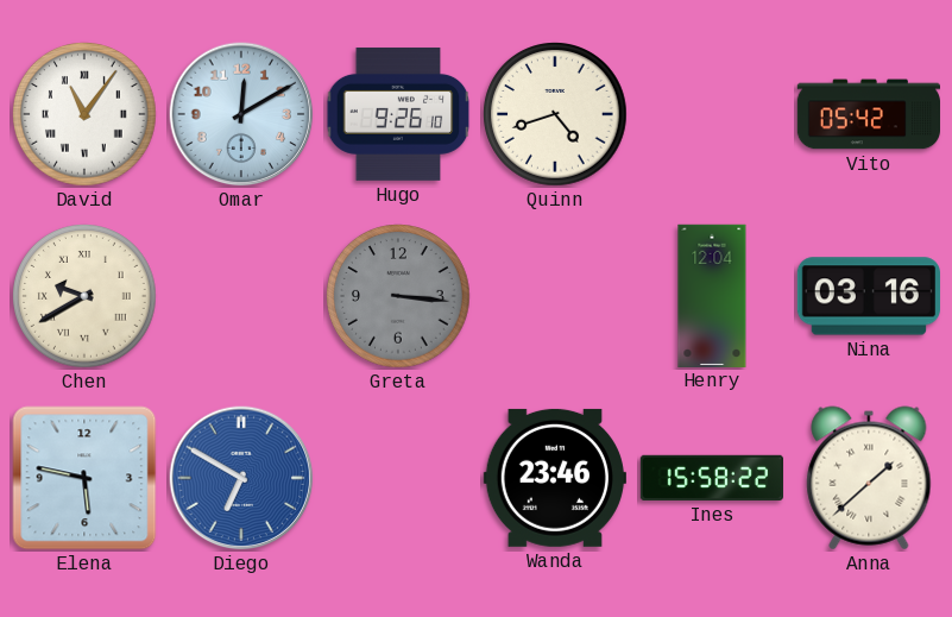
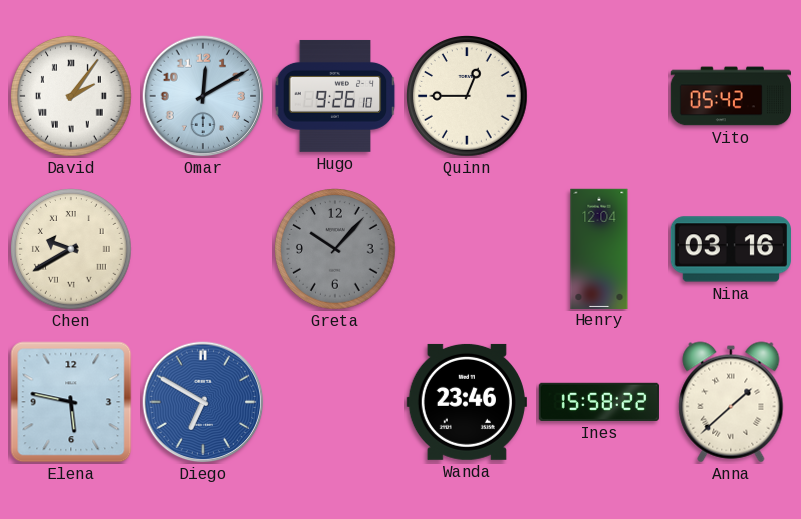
David: 11:06 -> 2:06 (71, 96)
Quinn: 4:42 -> 12:45 (467, 96)
Greta: 3:16 -> 10:07 (335, 249)
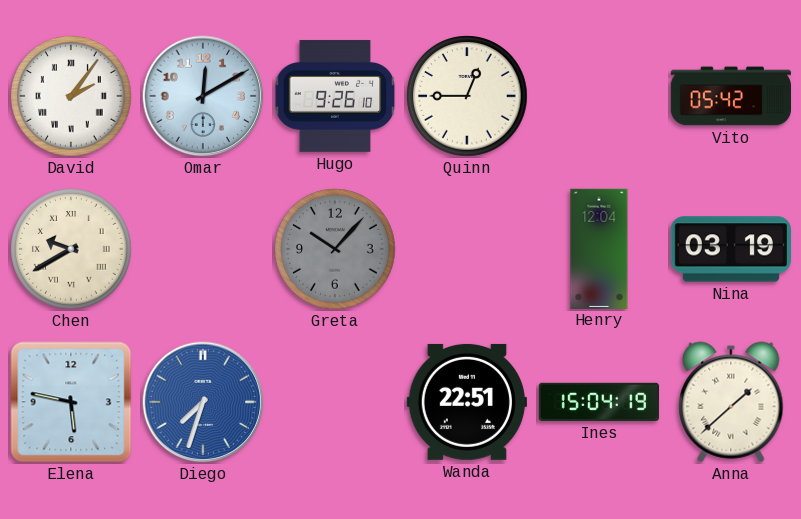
Nina: 03:16 -> 03:19 (730, 249)
Diego: 6:50 -> 7:33 (203, 402)
Wanda: 23:46 -> 22:51 (467, 402)
Ines: 15:58 -> 15:04 (598, 402)
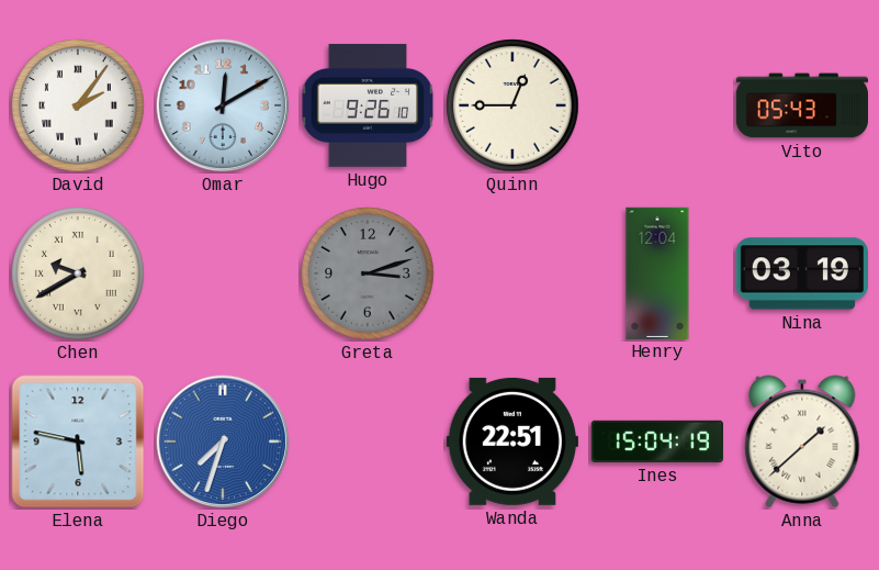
Vito: 05:42 -> 05:43 (801, 105)
Greta: 10:07 -> 3:12 (368, 273)
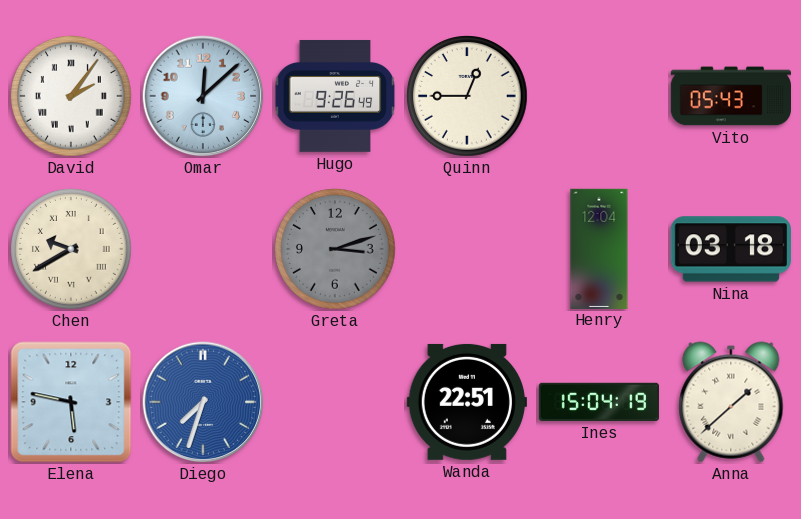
Omar: 12:10 -> 12:08 (203, 96)
Hugo: 9:26:10 -> 9:26:49 (335, 96)
Nina: 03:19 -> 03:18 (730, 249)
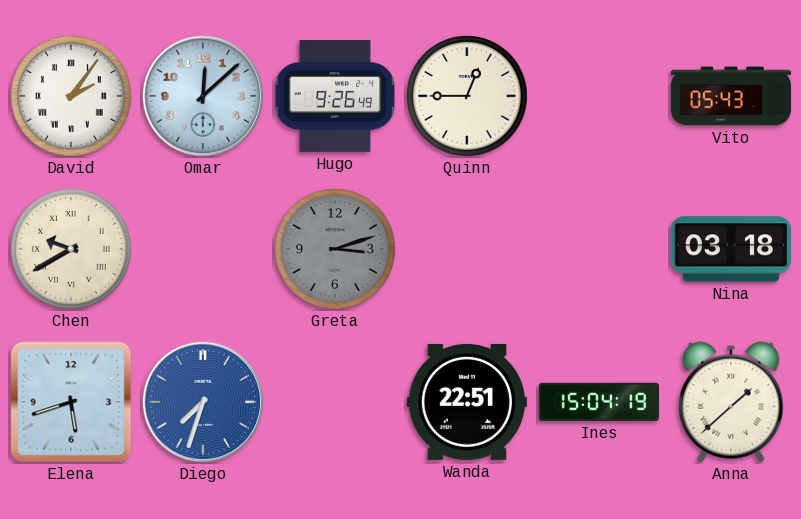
Henry: 12:04 -> none (599, 248)
Elena: 5:47 -> 5:42 (71, 402)
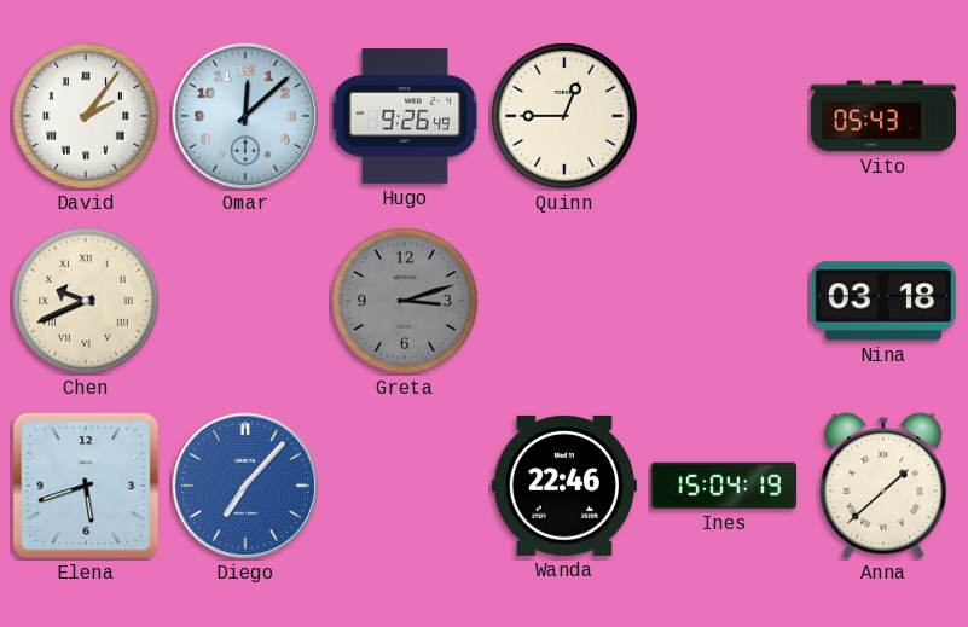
Chen: 9:40 -> 9:41 (86, 301)
Diego: 7:33 -> 7:07 (245, 486)
Wanda: 22:51 -> 22:46 (564, 486)
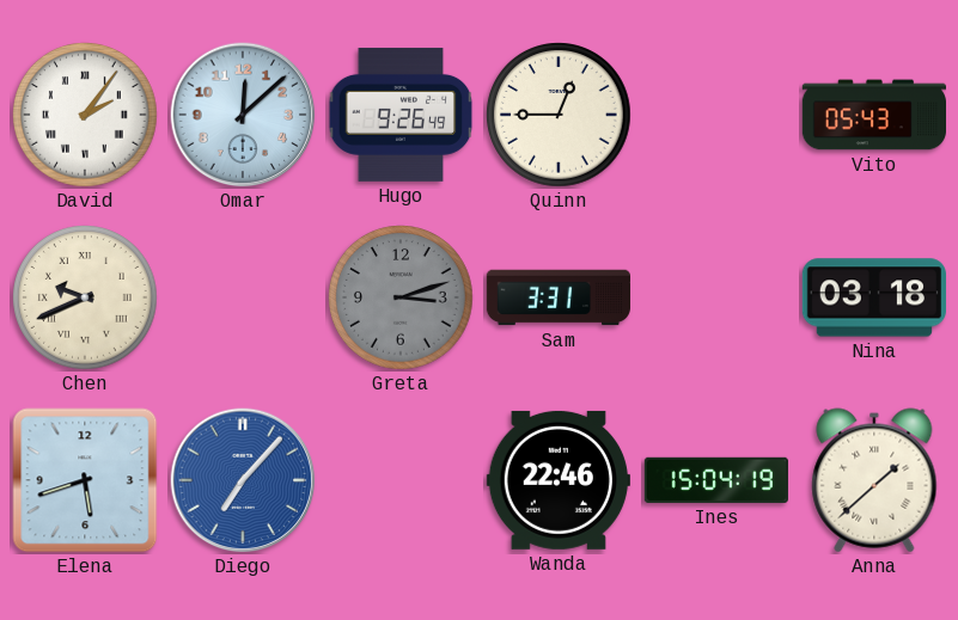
Sam: none -> 3:31 (557, 297)
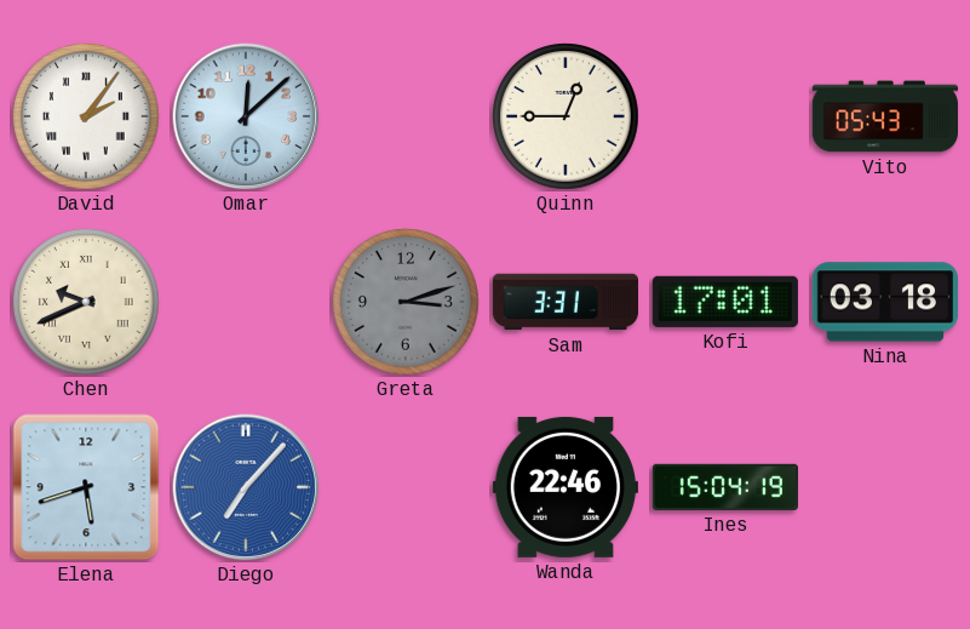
Hugo: 9:26 -> none (401, 115)
Kofi: none -> 17:01 (725, 302)
Anna: 1:38 -> none (874, 480)
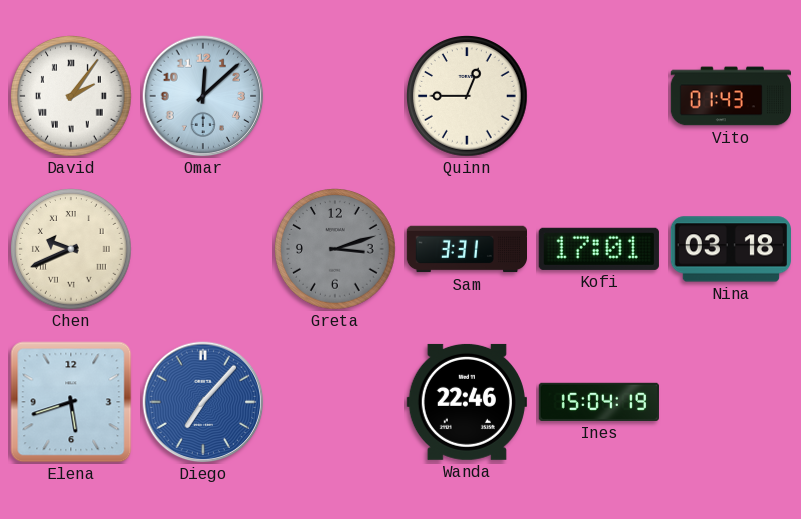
Vito: 05:43 -> 01:43 (730, 96)
